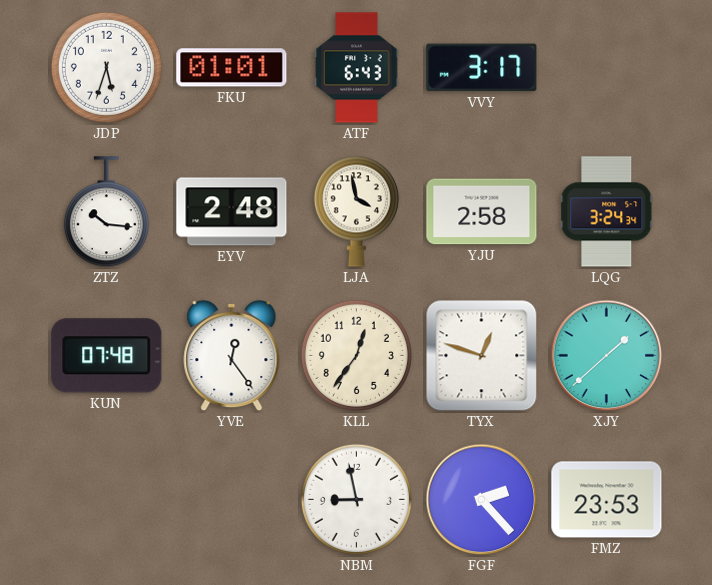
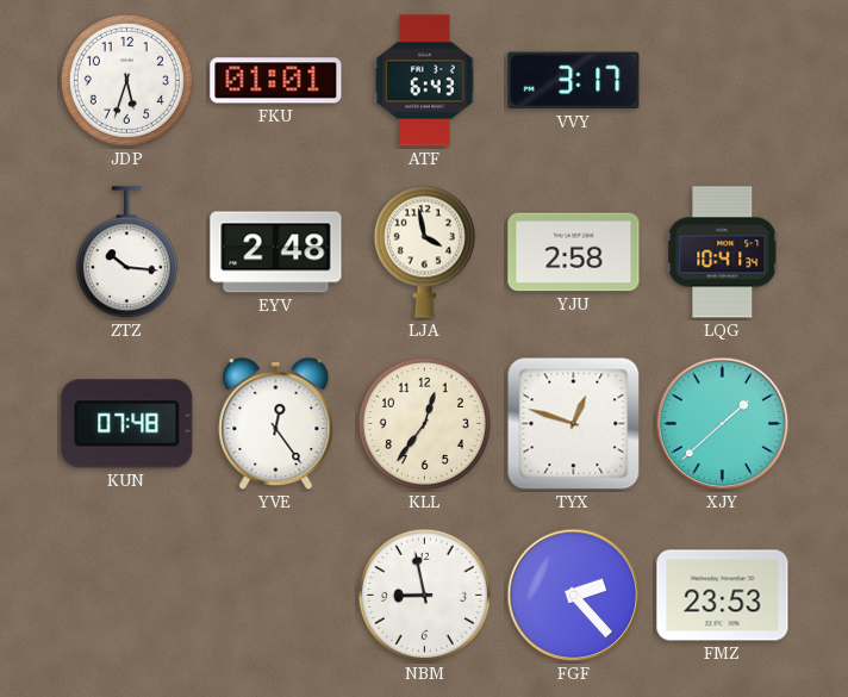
LQG: 3:24 -> 10:41 (723, 253)
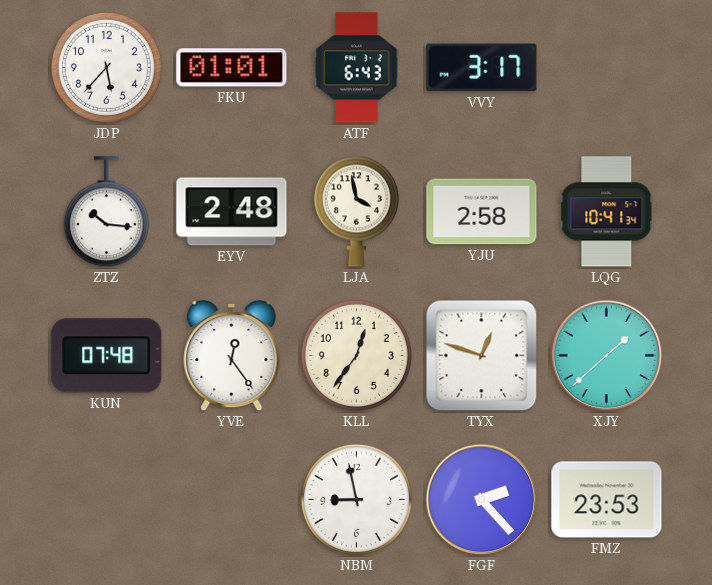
JDP: 5:33 -> 5:37 (106, 67)
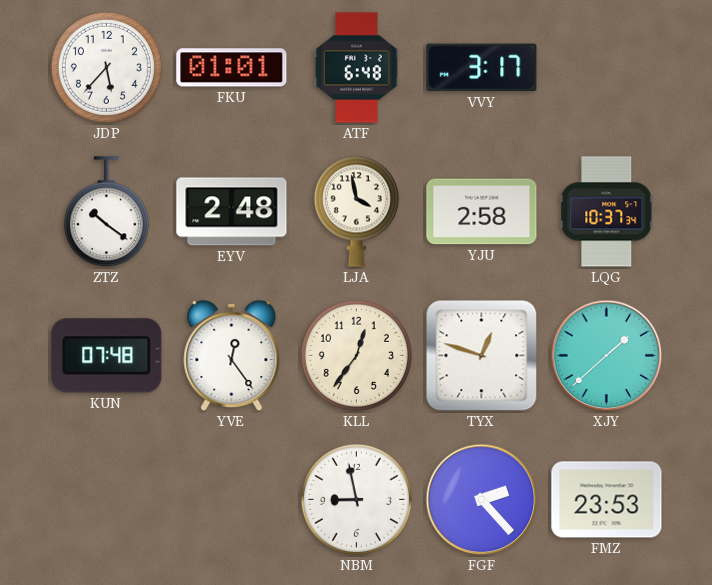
ATF: 6:43 -> 6:48 (357, 68)
ZTZ: 10:16 -> 10:21 (106, 212)
LQG: 10:41 -> 10:37 (607, 212)
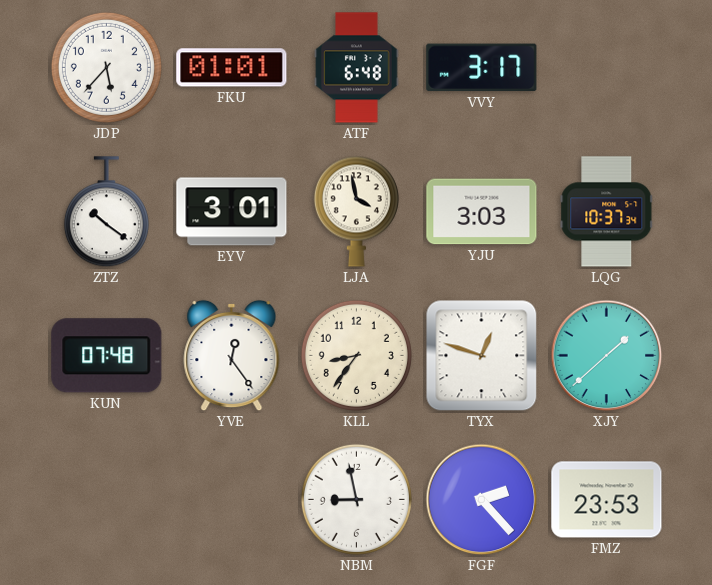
EYV: 2:48 -> 3:01 (232, 212)
YJU: 2:58 -> 3:03 (482, 212)
KLL: 12:36 -> 8:36 (356, 355)
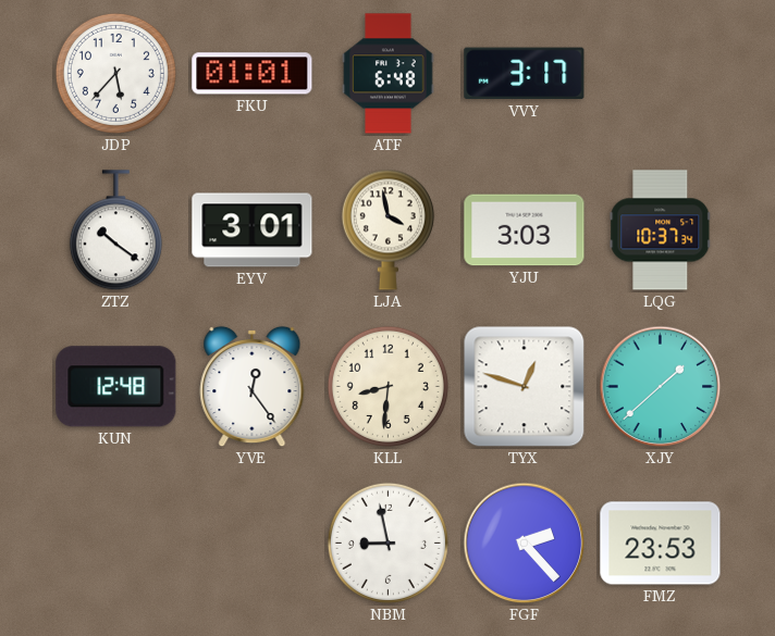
KUN: 07:48 -> 12:48 (116, 387)
KLL: 8:36 -> 8:31 (387, 386)
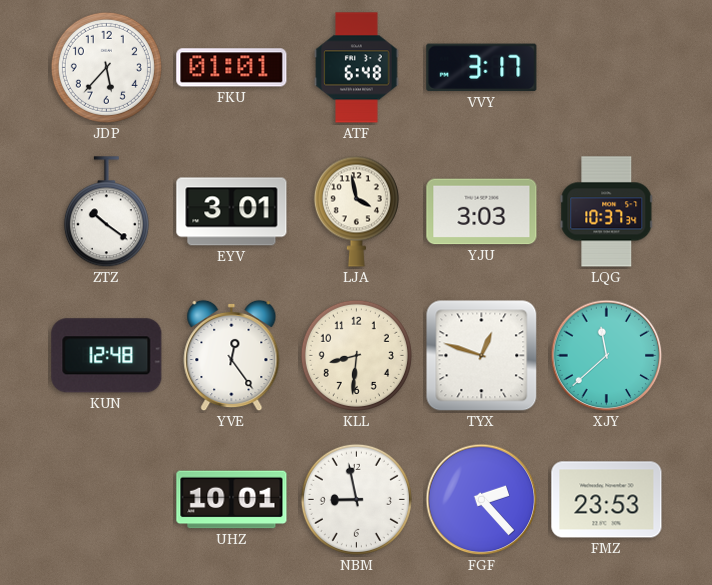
XJY: 1:38 -> 11:38 (607, 356)
UHZ: none -> 10:01 (232, 500)
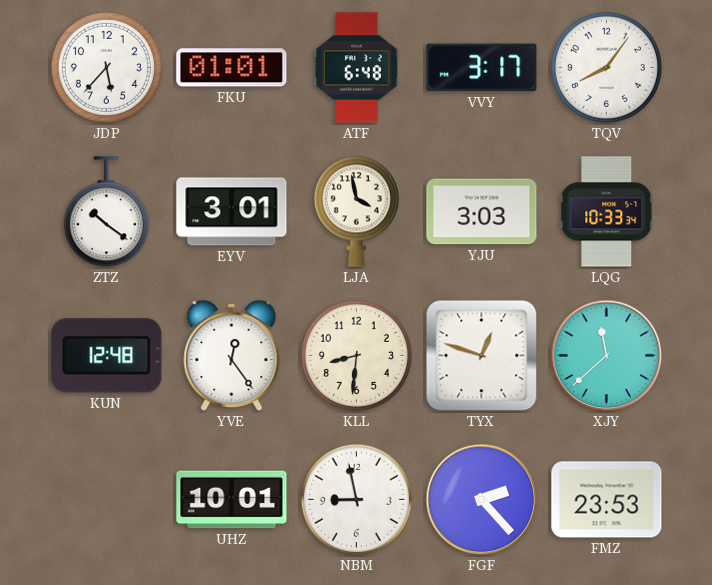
TQV: none -> 8:06 (606, 67)
LQG: 10:37 -> 10:33 (607, 212)
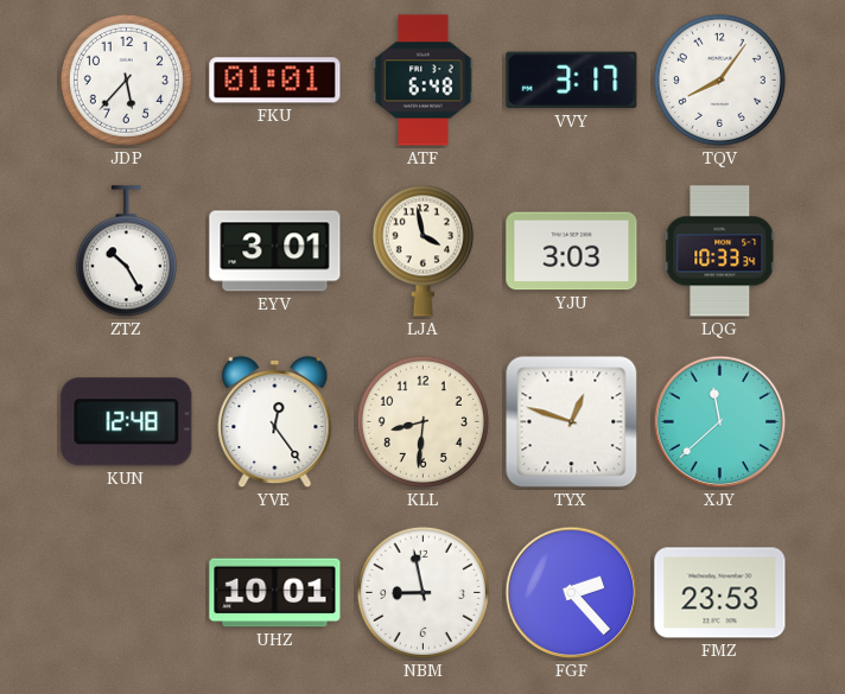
ZTZ: 10:21 -> 10:25 (126, 252)
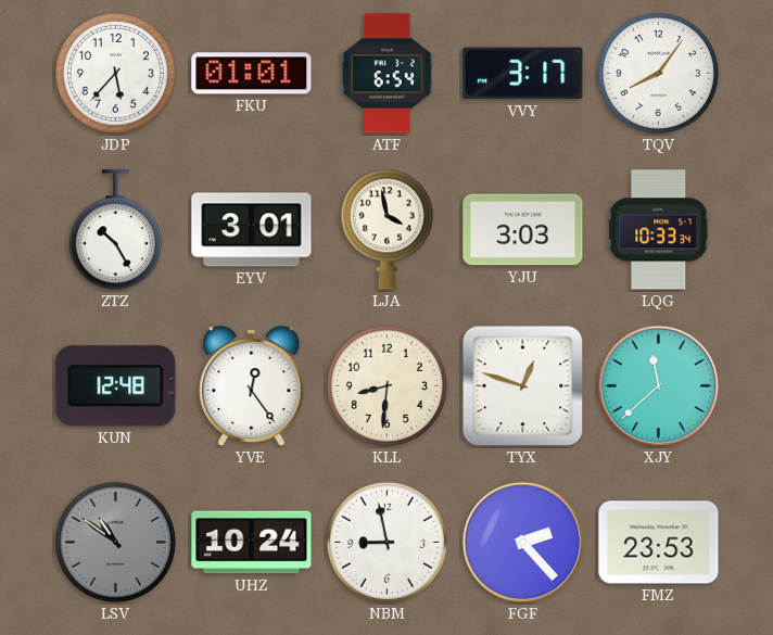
ATF: 6:48 -> 6:54 (388, 74)
LSV: none -> 10:51 (115, 542)
UHZ: 10:01 -> 10:24 (252, 543)
